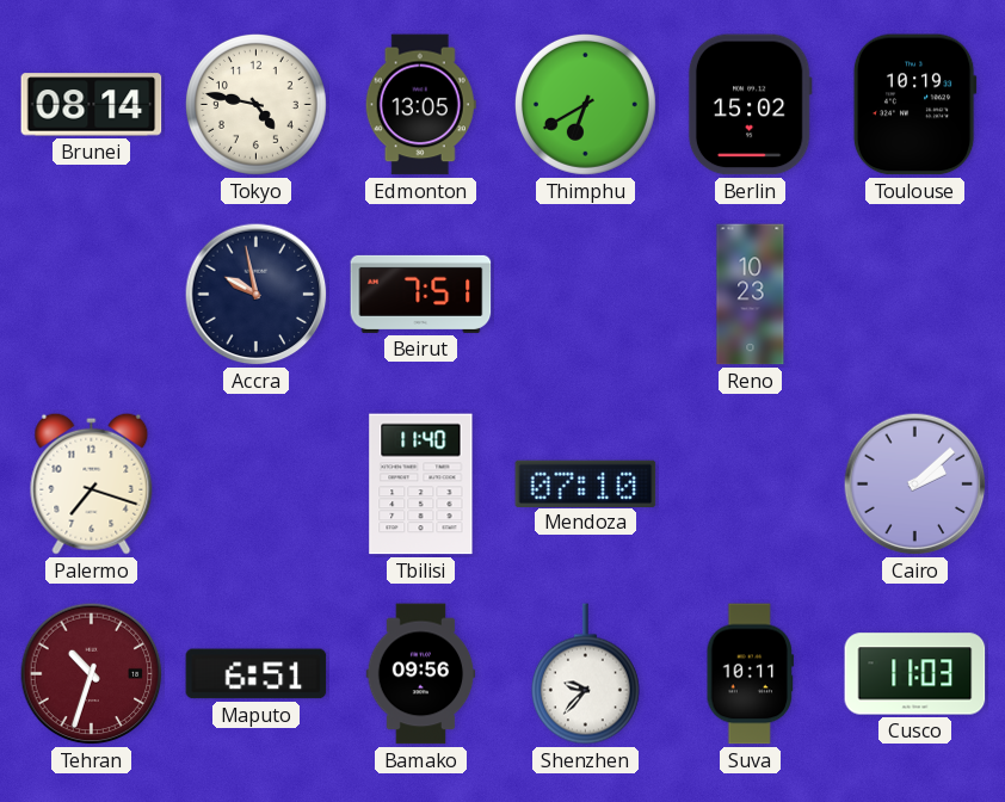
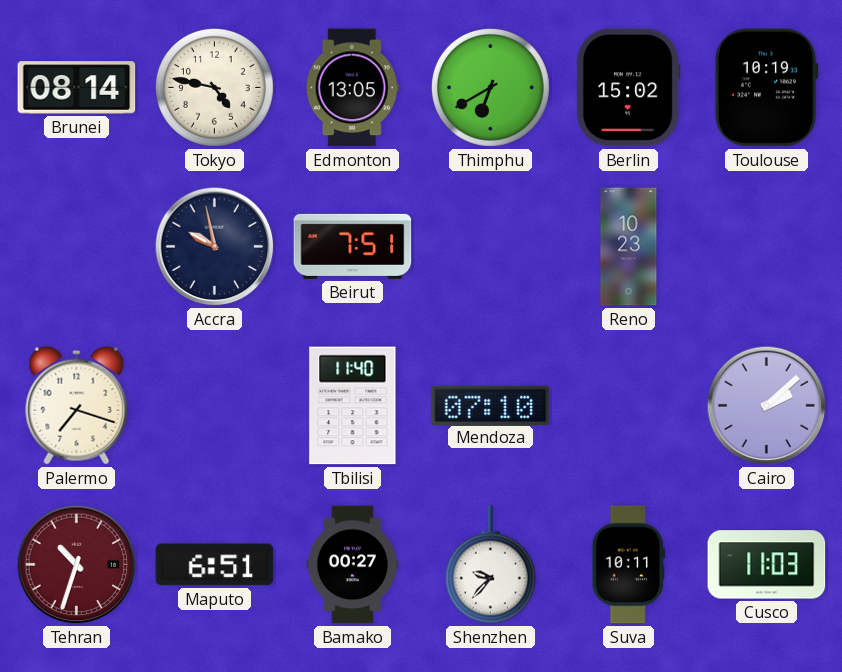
Bamako: 09:56 -> 00:27 (353, 565)
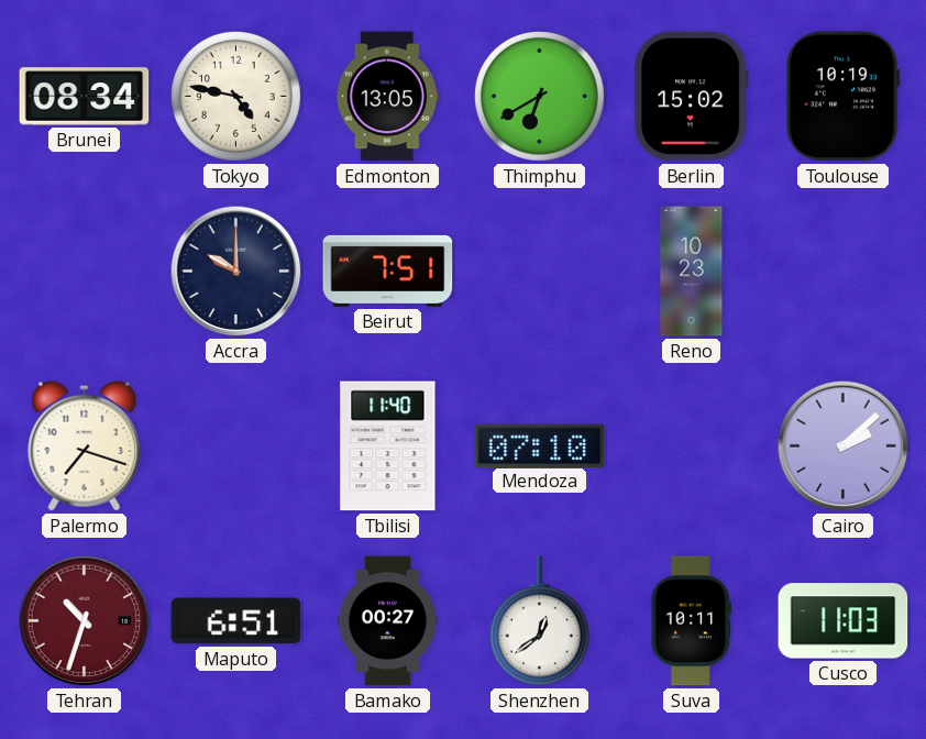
Brunei: 08:14 -> 08:34 (85, 97)
Accra: 9:58 -> 10:00 (236, 272)
Shenzhen: 9:37 -> 12:39 (539, 621)
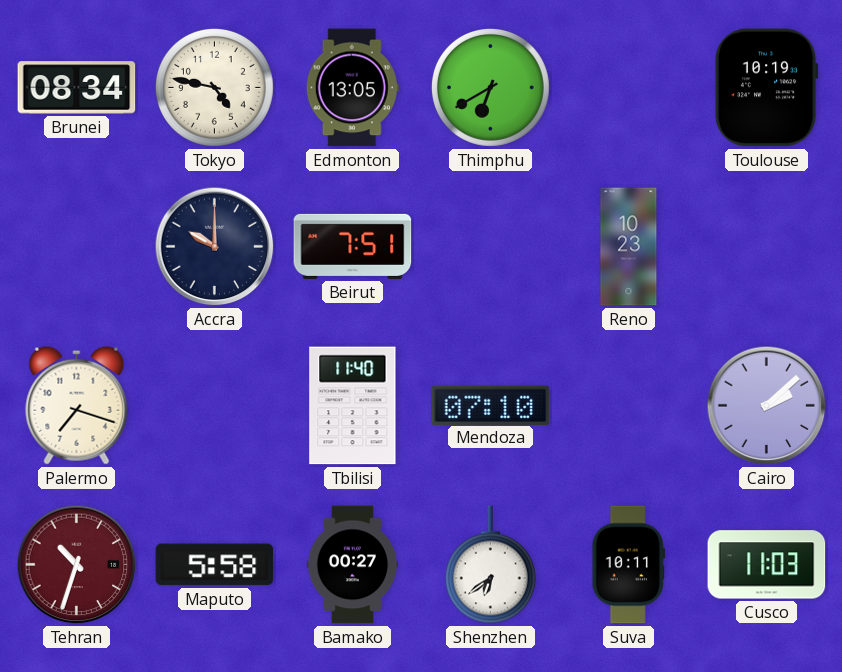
Berlin: 15:02 -> none (691, 97)
Maputo: 6:51 -> 5:58 (215, 565)
Shenzhen: 12:39 -> 6:39 (490, 565)
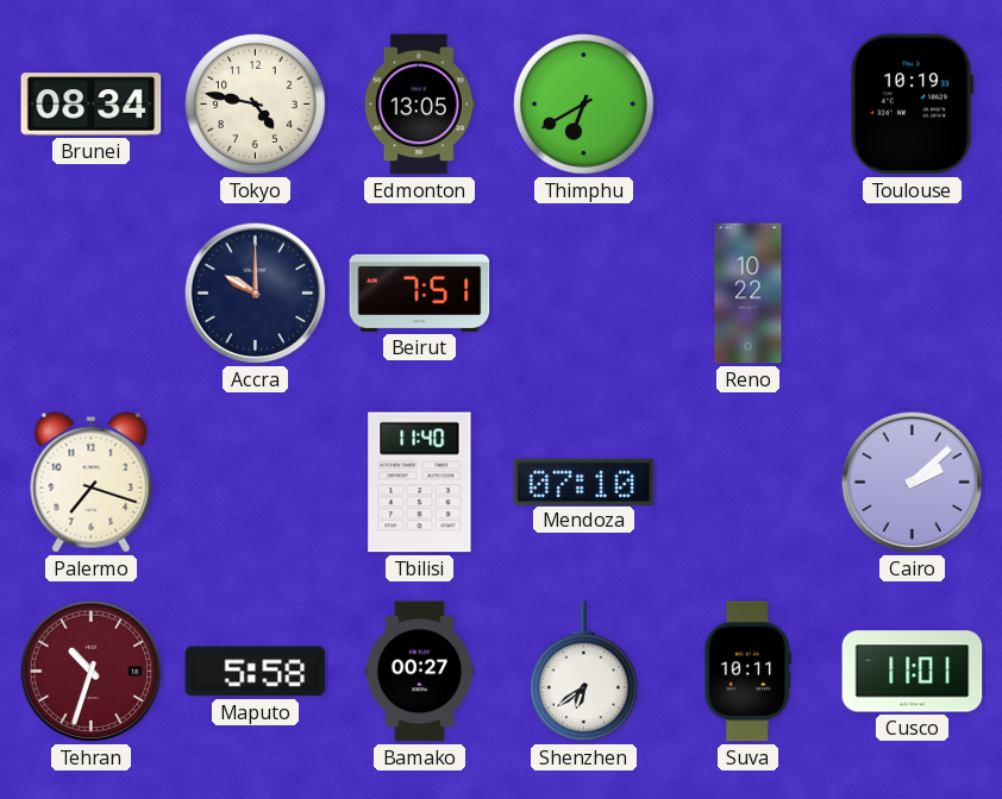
Reno: 10:23 -> 10:22 (749, 294)
Cusco: 11:03 -> 11:01 (913, 672)
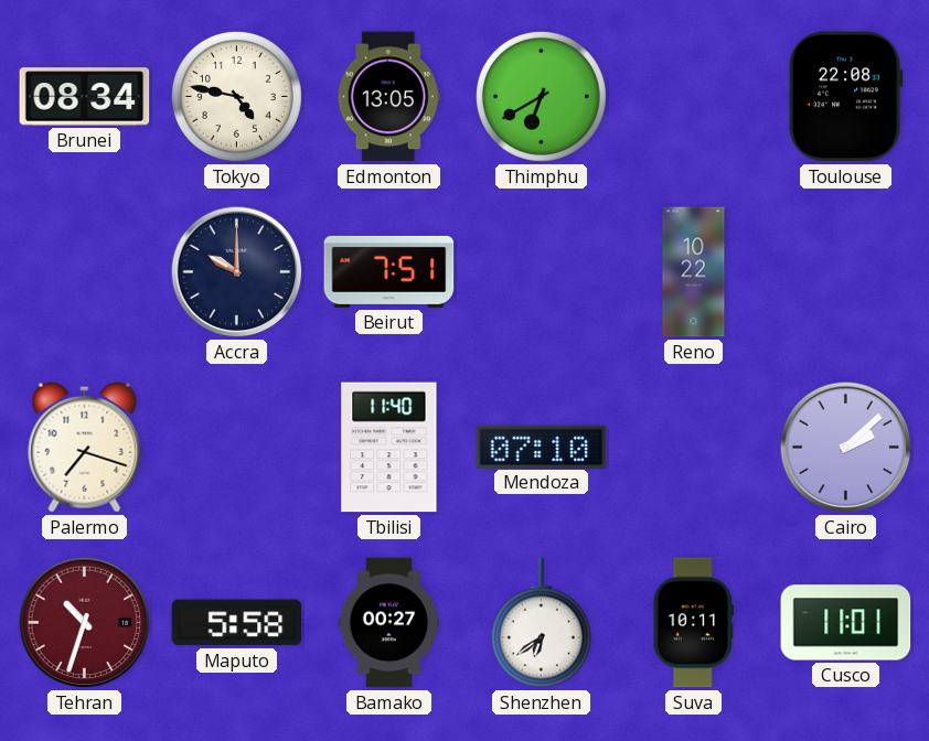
Toulouse: 10:19 -> 22:08 (845, 97)
